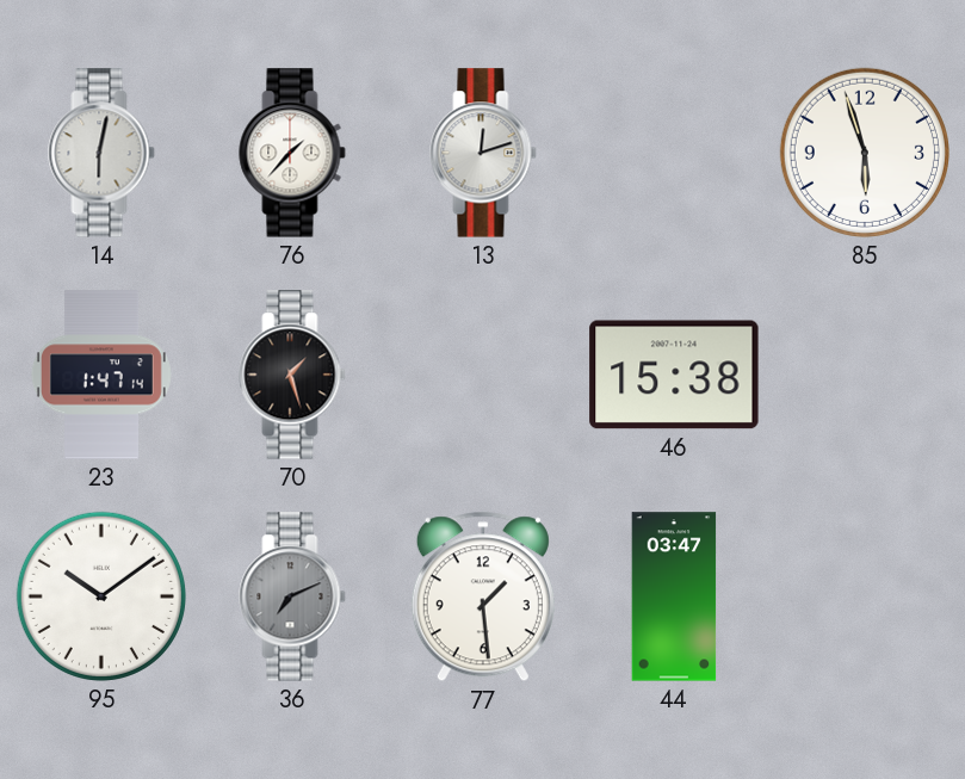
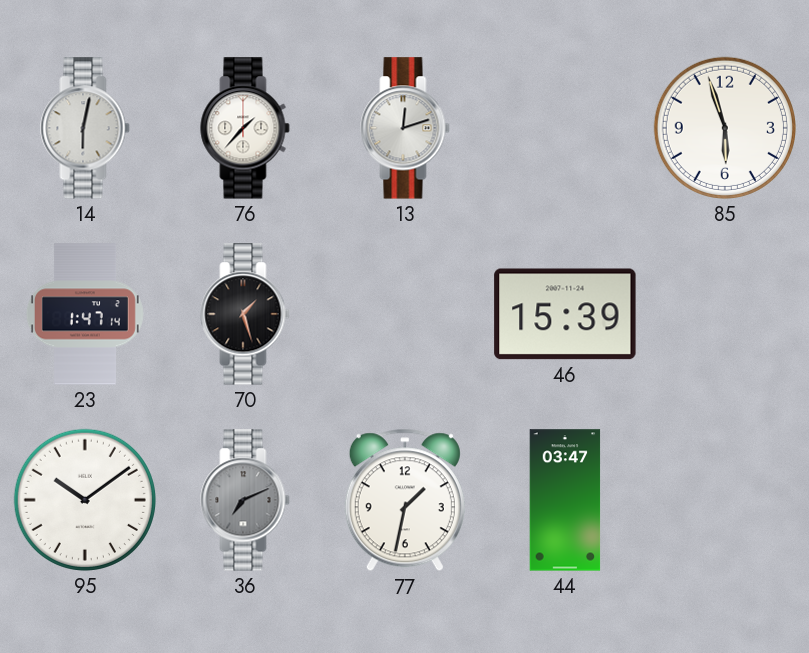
46: 15:38 -> 15:39 (565, 314)
77: 1:29 -> 1:32 (405, 500)
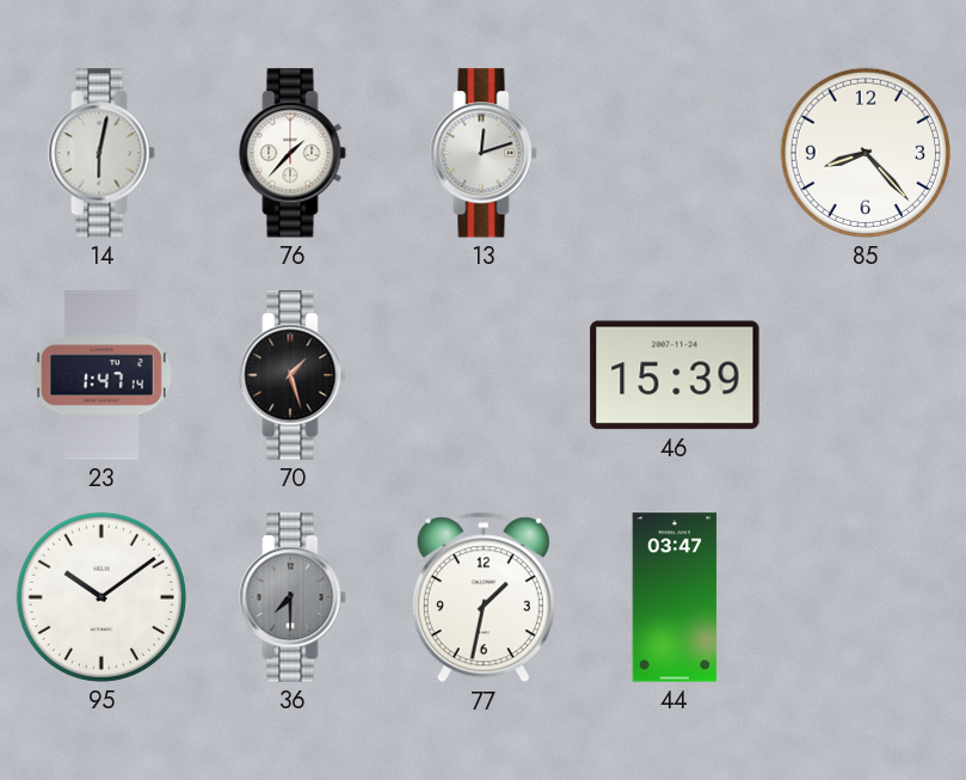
85: 5:57 -> 8:23 (866, 153)
36: 7:11 -> 7:30 (293, 597)
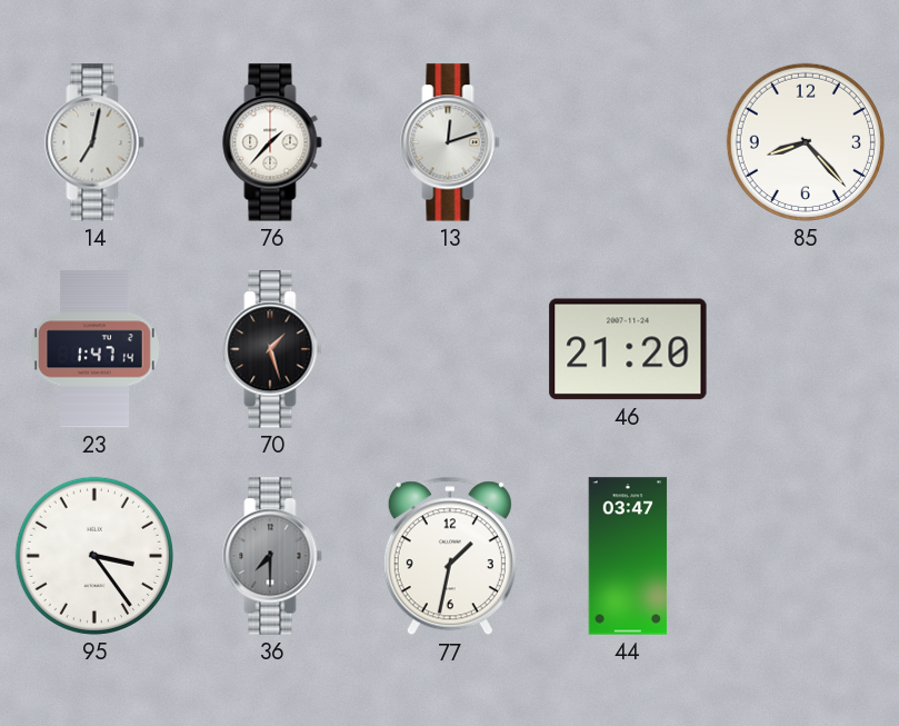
14: 6:02 -> 7:02 (94, 142)
46: 15:39 -> 21:20 (628, 349)
95: 10:09 -> 3:24 (94, 556)
